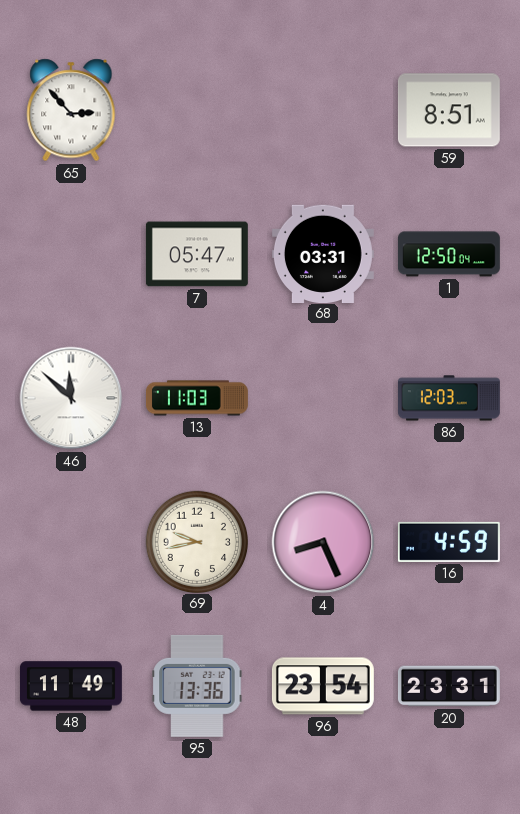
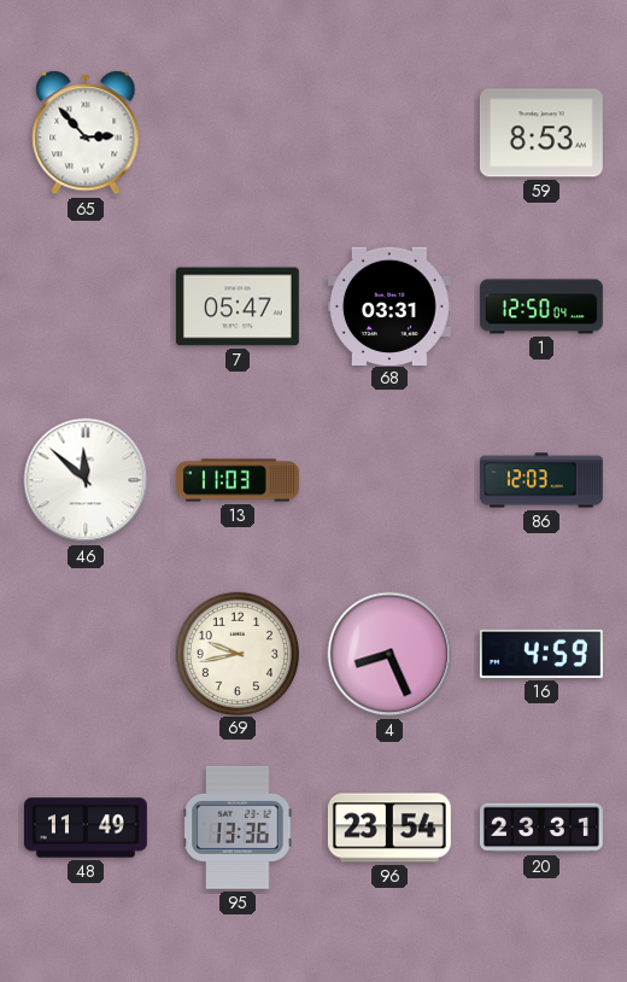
59: 8:51 -> 8:53 (541, 133)
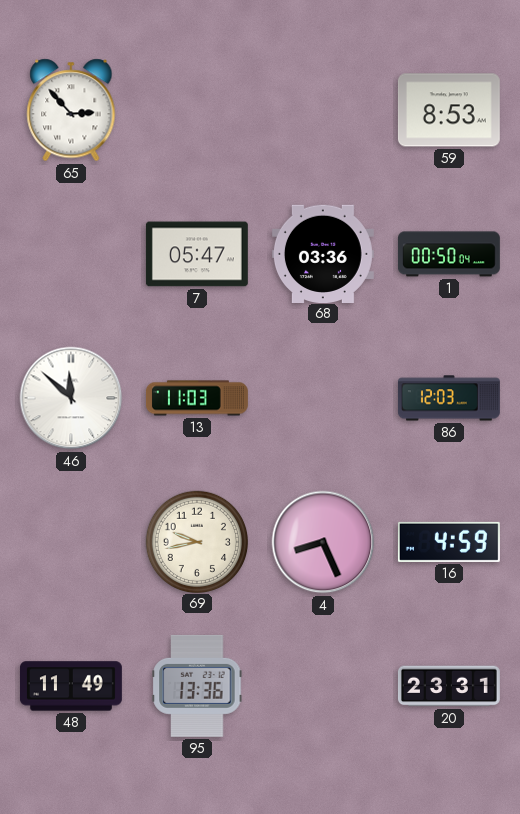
68: 03:31 -> 03:36 (323, 253)
1: 12:50 -> 00:50 (449, 254)
96: 23:54 -> none (389, 828)
